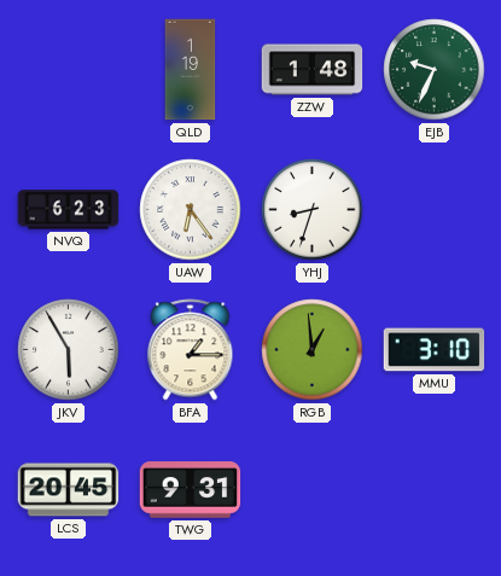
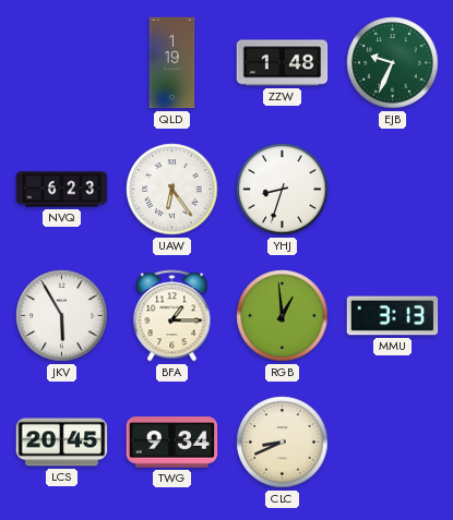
MMU: 3:10 -> 3:13 (393, 316)
TWG: 9:31 -> 9:34 (172, 443)
CLC: none -> 8:41 (283, 443)
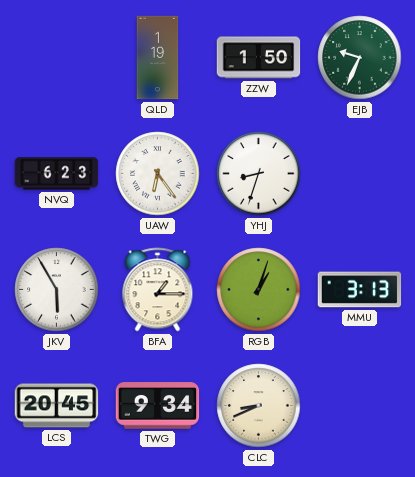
ZZW: 1:48 -> 1:50 (259, 58)
RGB: 12:59 -> 1:03 (259, 290)
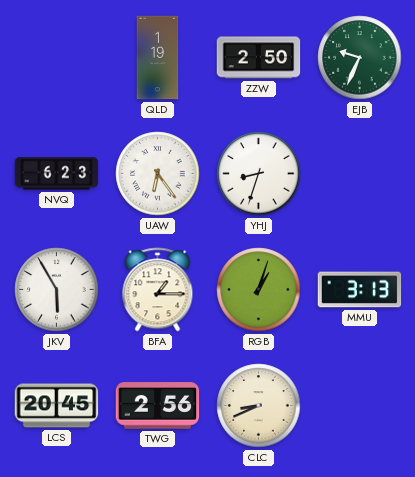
ZZW: 1:50 -> 2:50 (259, 58)
TWG: 9:34 -> 2:56 (158, 406)
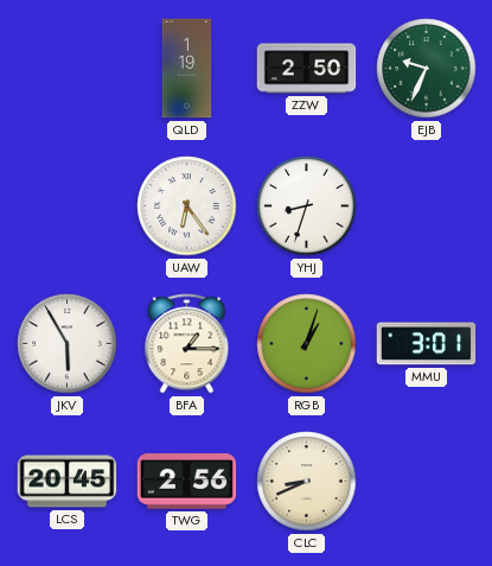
NVQ: 6:23 -> none (57, 174)
MMU: 3:13 -> 3:01 (427, 344)
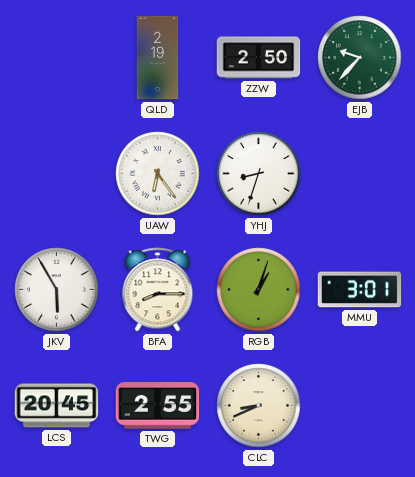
QLD: 1:19 -> 2:19 (158, 58)
EJB: 9:34 -> 9:37 (360, 58)
BFA: 1:15 -> 8:15 (158, 290)
TWG: 2:56 -> 2:55 (158, 406)
